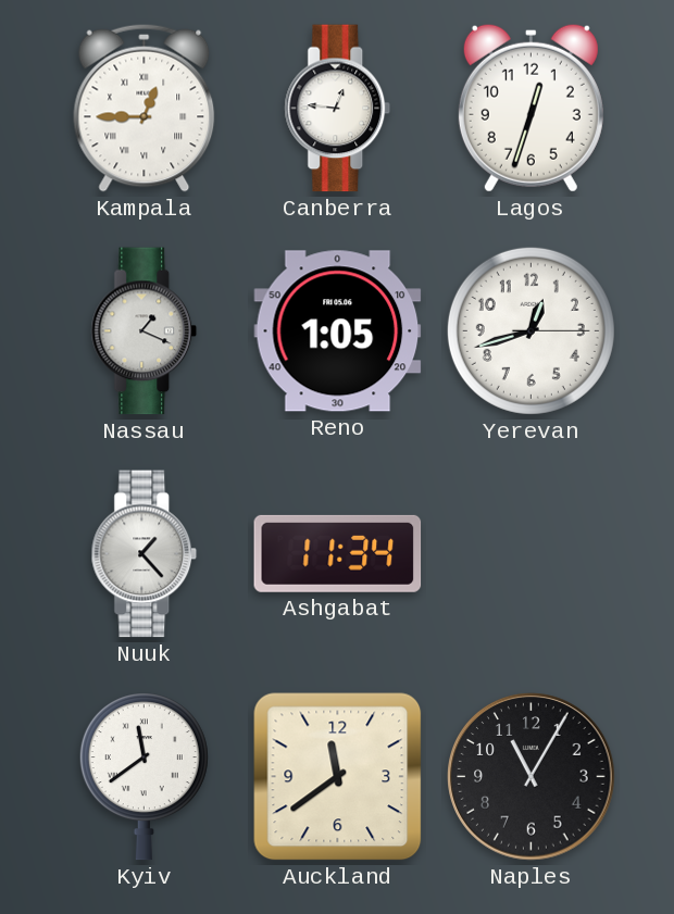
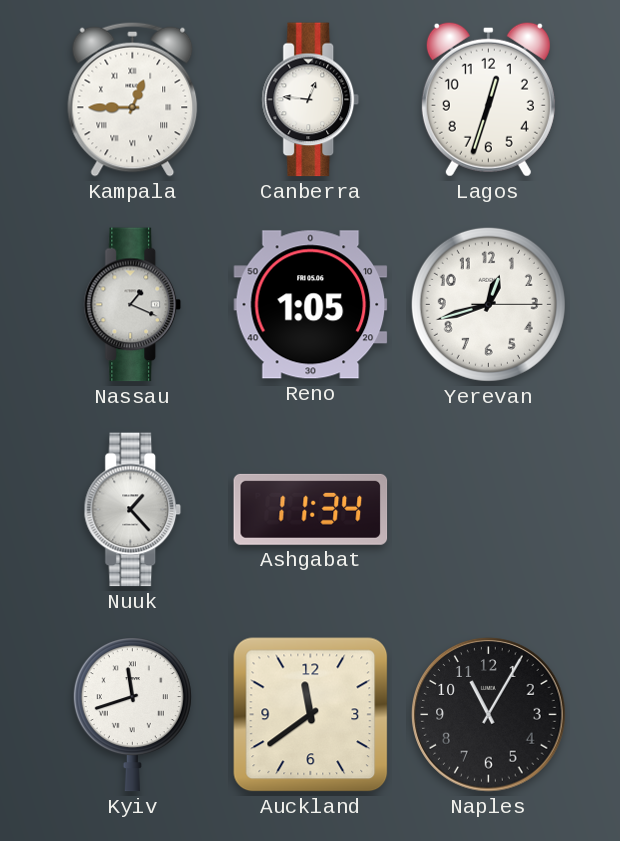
Kyiv: 11:39 -> 11:42 (132, 715)
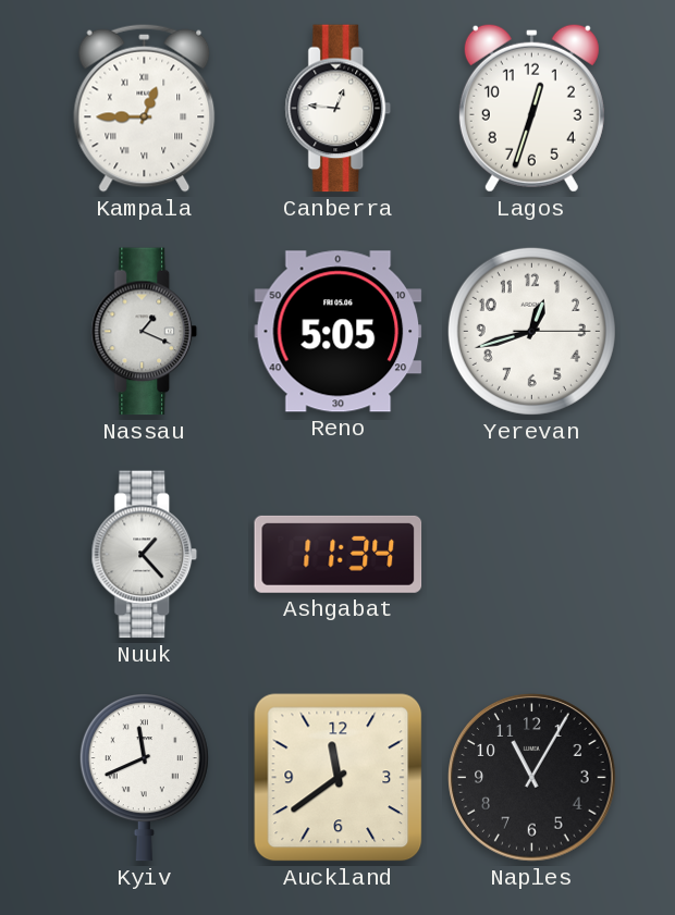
Reno: 1:05 -> 5:05 (339, 332)
Kyiv: 11:42 -> 11:41 (144, 778)
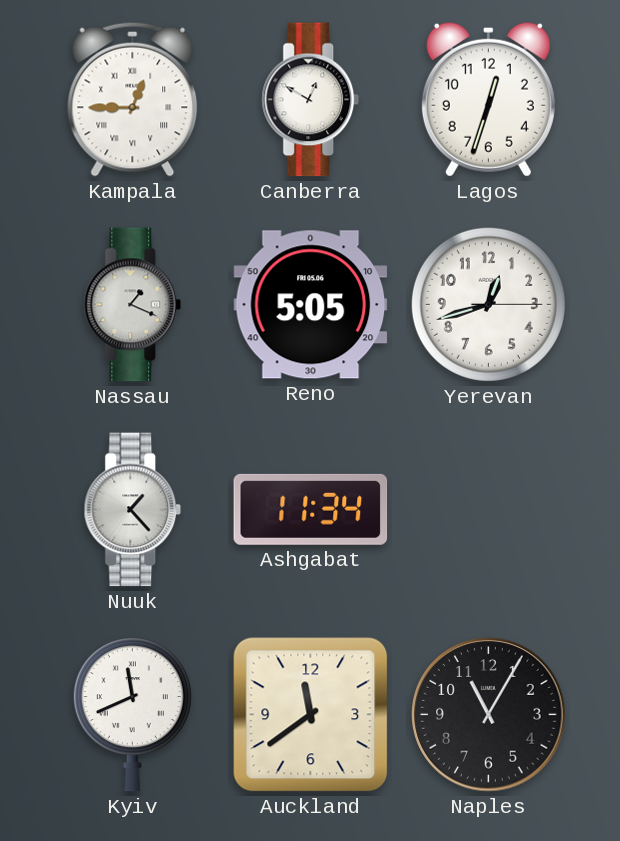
Canberra: 12:46 -> 12:50 (311, 100)
